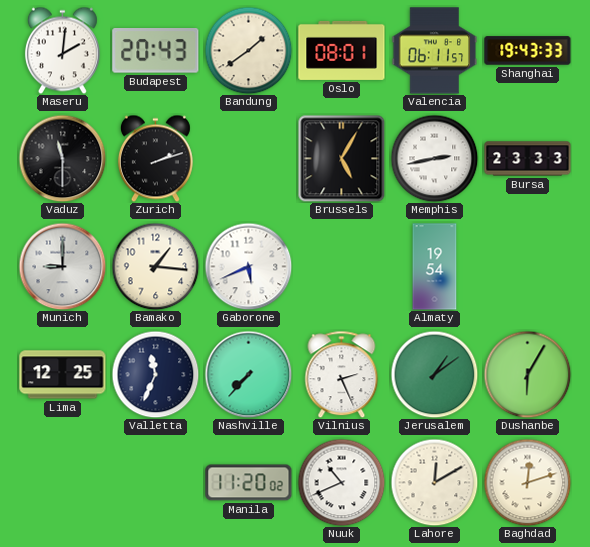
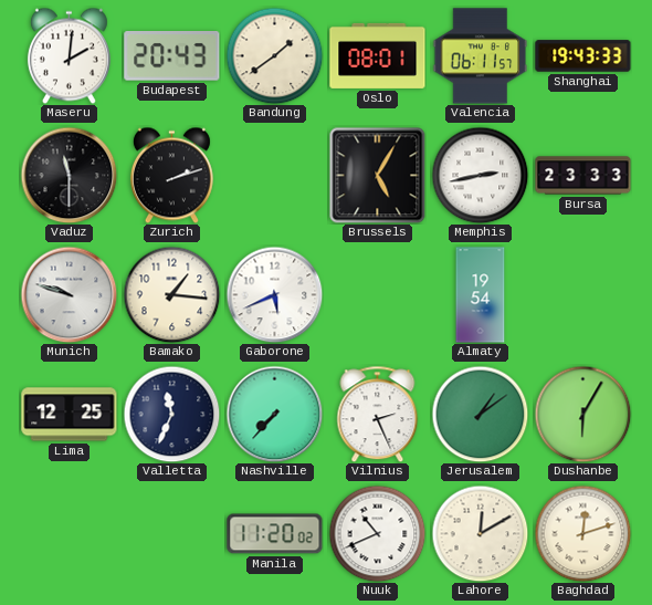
Munich: 9:00 -> 9:48 (69, 294)
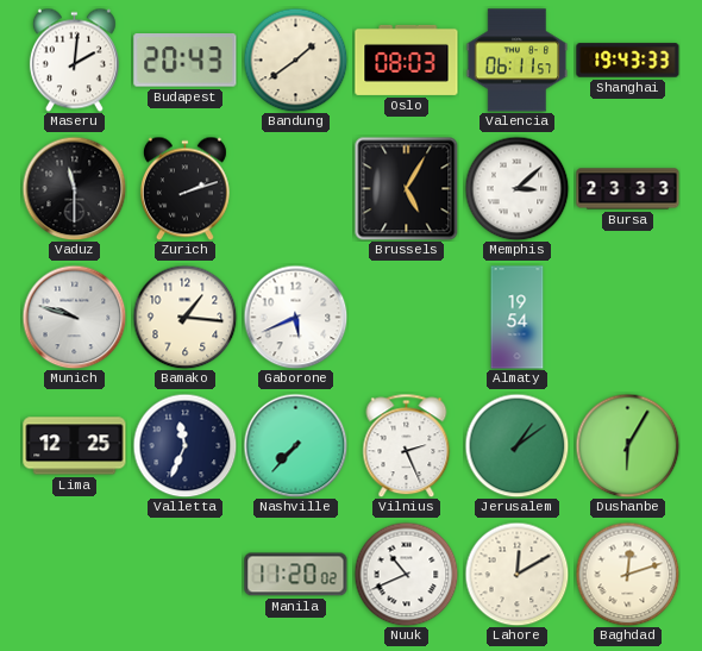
Oslo: 08:01 -> 08:03 (407, 60)
Memphis: 2:43 -> 3:08 (516, 188)
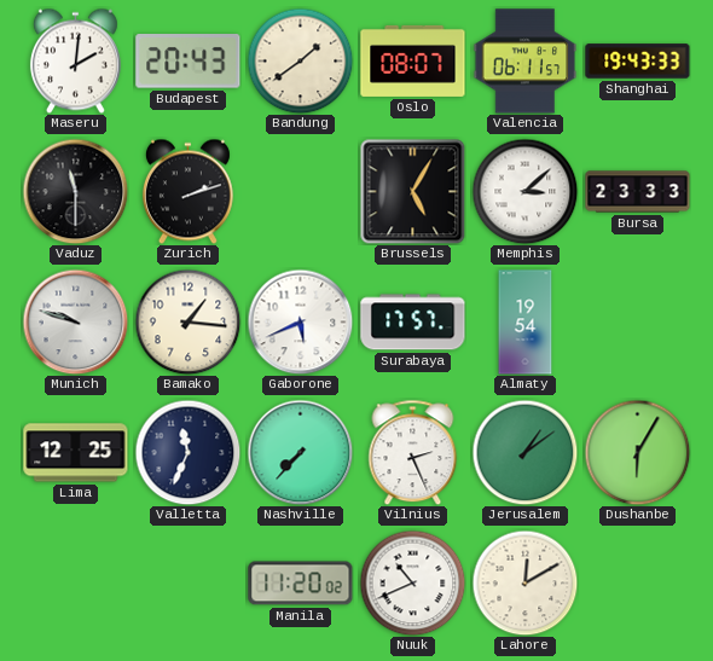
Oslo: 08:03 -> 08:07 (413, 60)
Surabaya: none -> 17:57 (413, 323)
Baghdad: 12:12 -> none (627, 574)
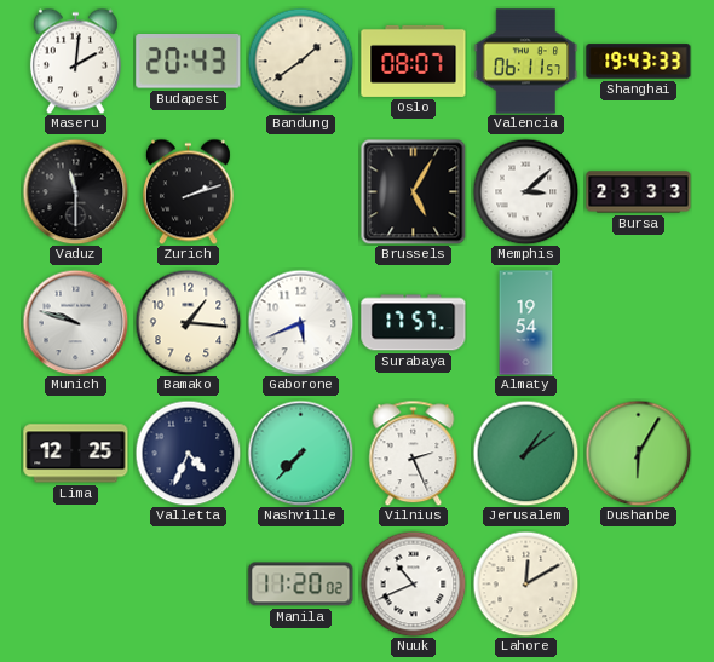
Valletta: 11:34 -> 4:34 (188, 453)
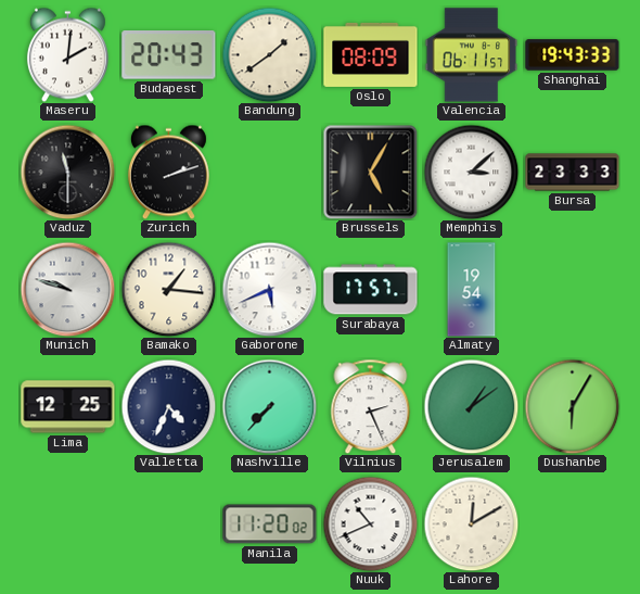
Oslo: 08:07 -> 08:09 (371, 54)
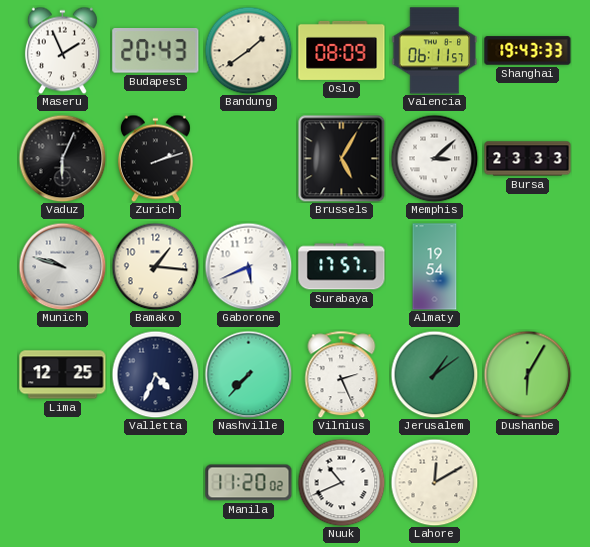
Maseru: 2:01 -> 1:56 (62, 50)
Vaduz: 11:30 -> 6:04 (62, 158)
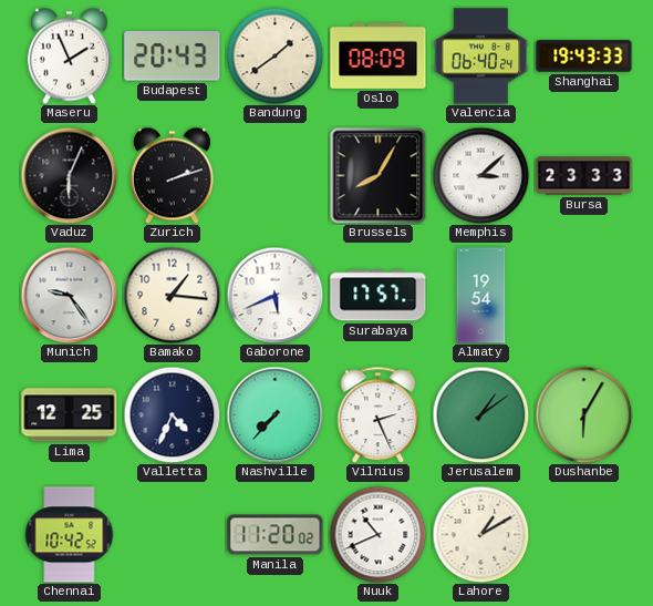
Valencia: 06:11 -> 06:40 (481, 57)
Brussels: 5:05 -> 8:05 (377, 175)
Munich: 9:48 -> 9:24 (69, 295)
Chennai: none -> 10:42 (70, 535)
Lahore: 12:10 -> 1:10 (480, 534)
